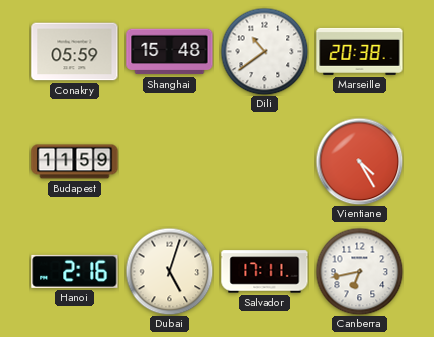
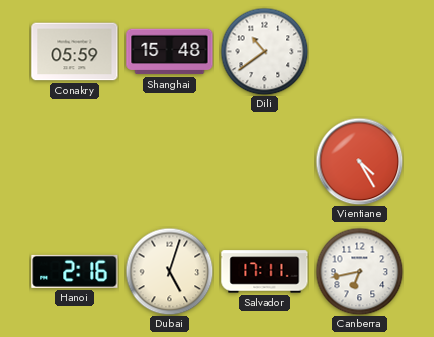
Marseille: 20:38 -> none (360, 51)
Budapest: 11:59 -> none (75, 162)
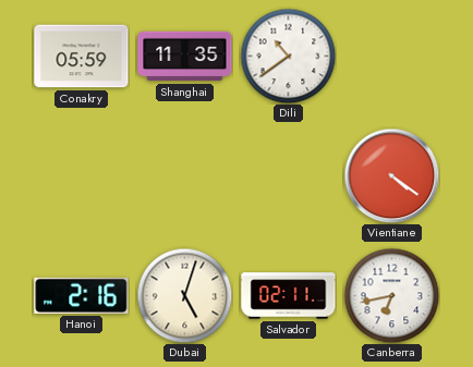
Shanghai: 15:48 -> 11:35 (185, 57)
Vientiane: 4:25 -> 4:21 (391, 175)
Salvador: 17:11 -> 02:11 (289, 296)
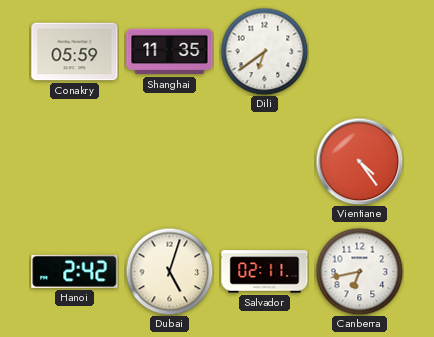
Dili: 10:39 -> 6:39 (264, 51)
Vientiane: 4:21 -> 4:24 (359, 161)
Hanoi: 2:16 -> 2:42 (75, 271)
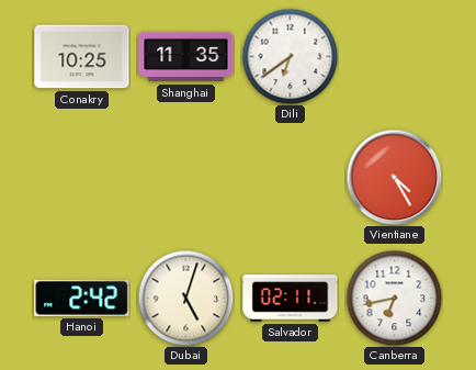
Conakry: 05:59 -> 10:25 (82, 57)
Vientiane: 4:24 -> 4:25 (394, 177)
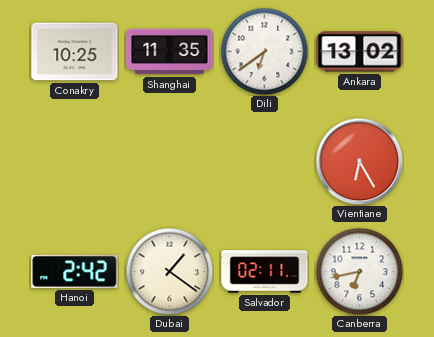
Ankara: none -> 13:02 (360, 52)
Vientiane: 4:25 -> 6:25 (359, 161)
Dubai: 5:03 -> 1:21 (169, 271)
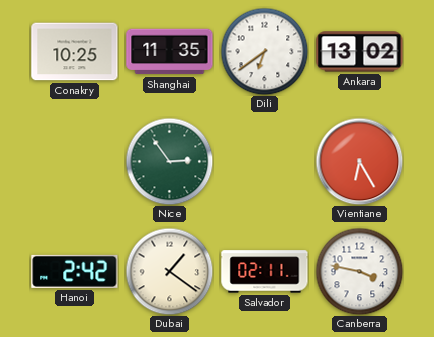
Nice: none -> 2:54 (169, 161)
Canberra: 6:43 -> 3:47 (359, 271)
